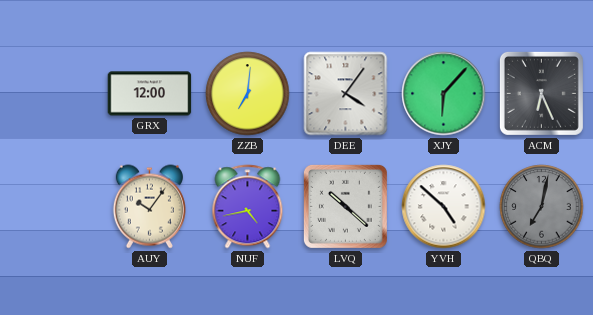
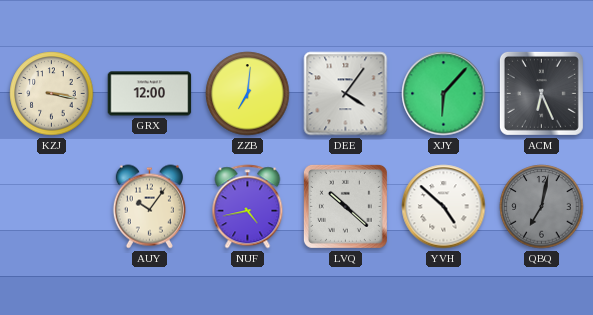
KZJ: none -> 3:17 (52, 94)
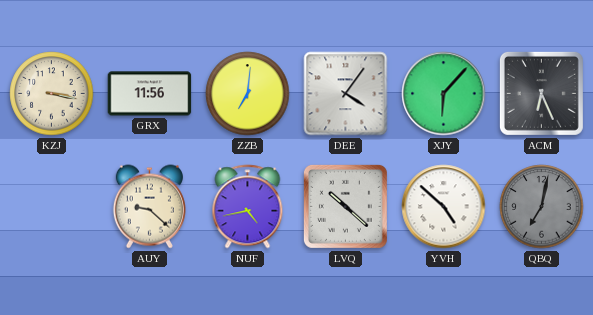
GRX: 12:00 -> 11:56 (150, 94)
AUY: 10:06 -> 9:22 (149, 207)
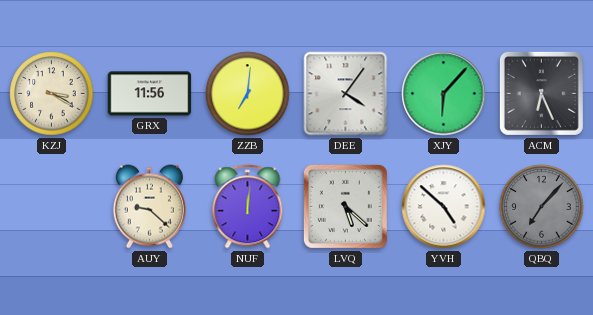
KZJ: 3:17 -> 3:20 (52, 94)
NUF: 4:43 -> 12:01 (248, 207)
LVQ: 10:22 -> 5:22 (345, 206)
QBQ: 7:02 -> 7:07 (542, 207)
